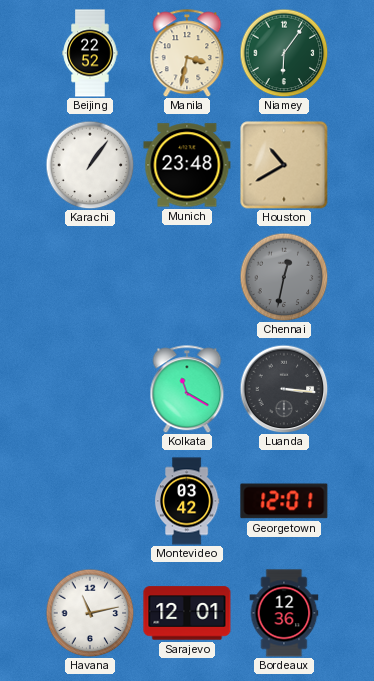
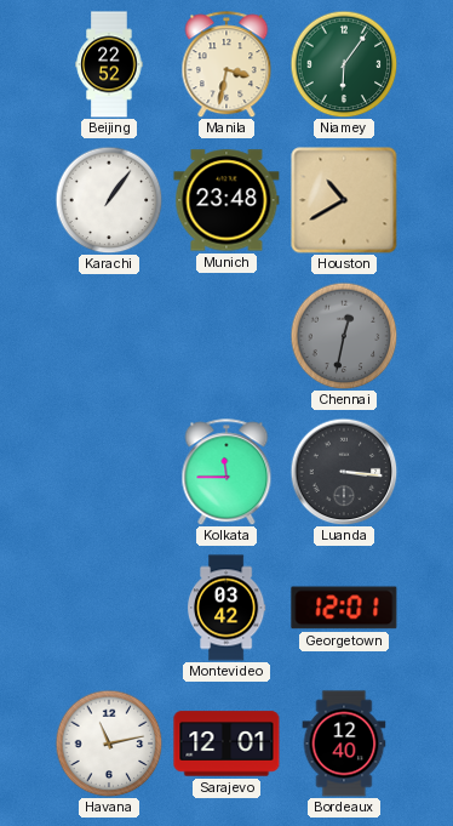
Kolkata: 11:20 -> 11:45 (226, 472)
Bordeaux: 12:36 -> 12:40 (344, 744)
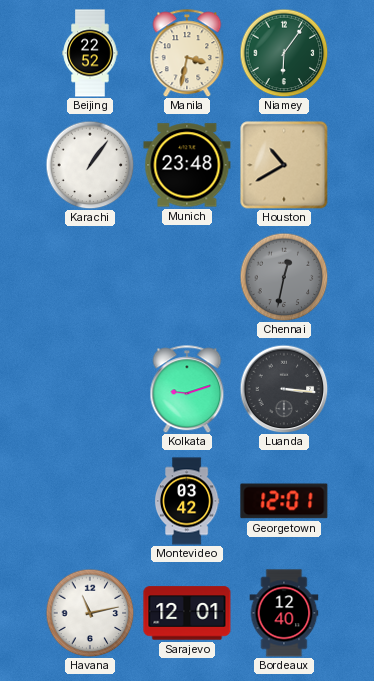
Kolkata: 11:45 -> 9:12 (187, 389)
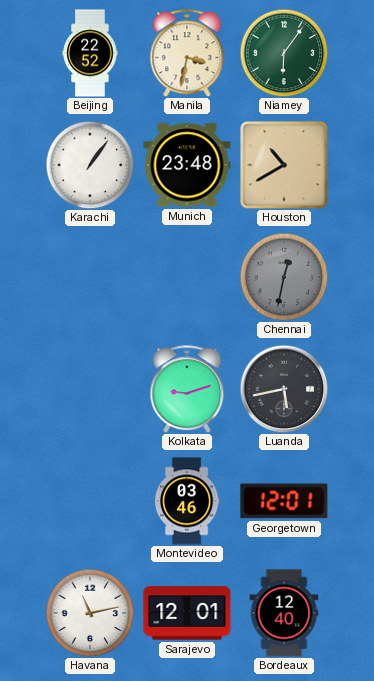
Luanda: 3:16 -> 5:43 (284, 389)
Montevideo: 03:42 -> 03:46 (187, 501)
